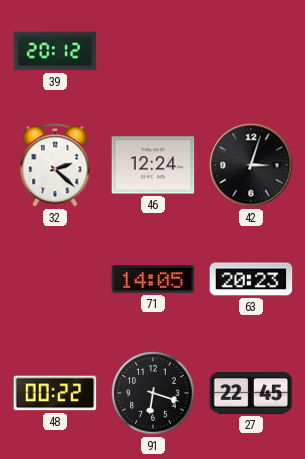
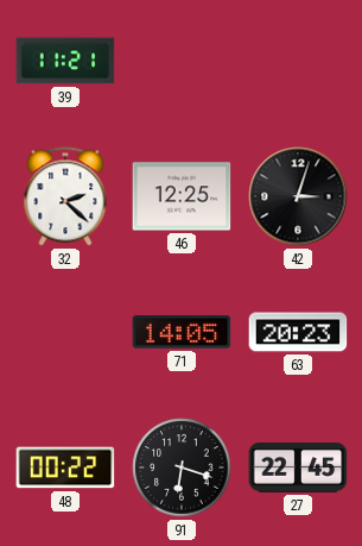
39: 20:12 -> 11:21 (65, 61)
46: 12:24 -> 12:25 (182, 196)
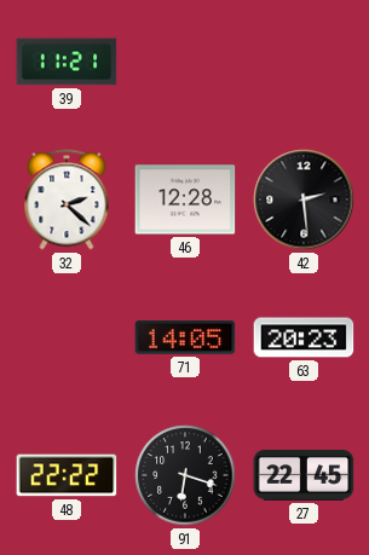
46: 12:25 -> 12:28 (185, 200)
42: 3:03 -> 2:29 (304, 200)
48: 00:22 -> 22:22 (67, 475)
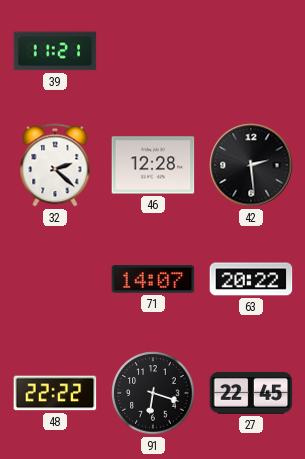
71: 14:05 -> 14:07 (153, 279)
63: 20:23 -> 20:22 (251, 279)
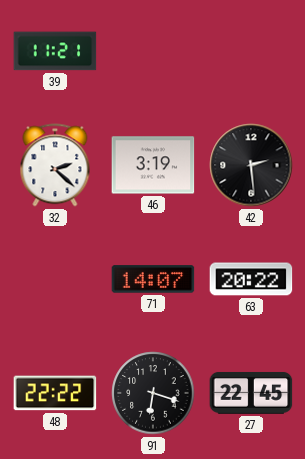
46: 12:28 -> 3:19 (153, 165)
